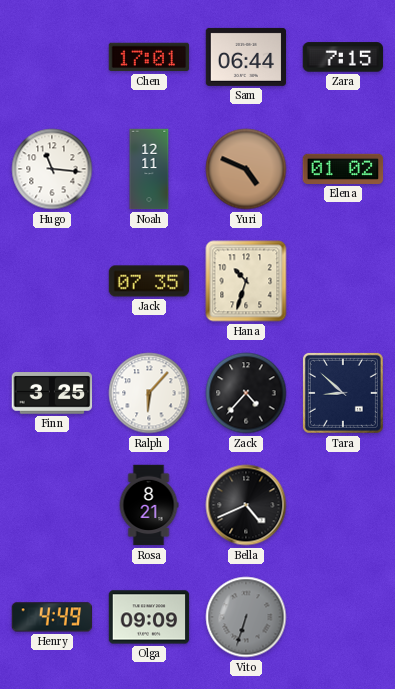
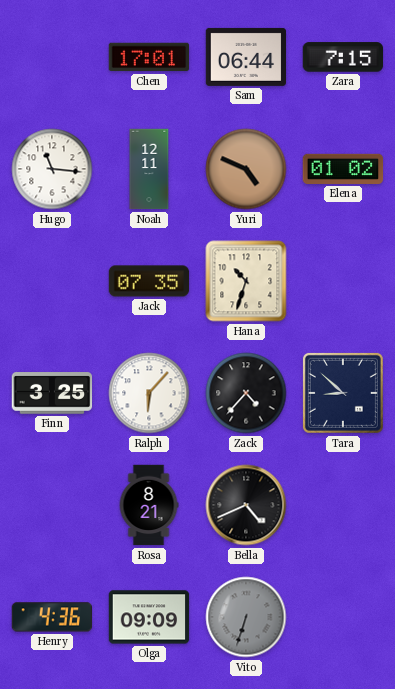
Henry: 4:49 -> 4:36 (52, 617)
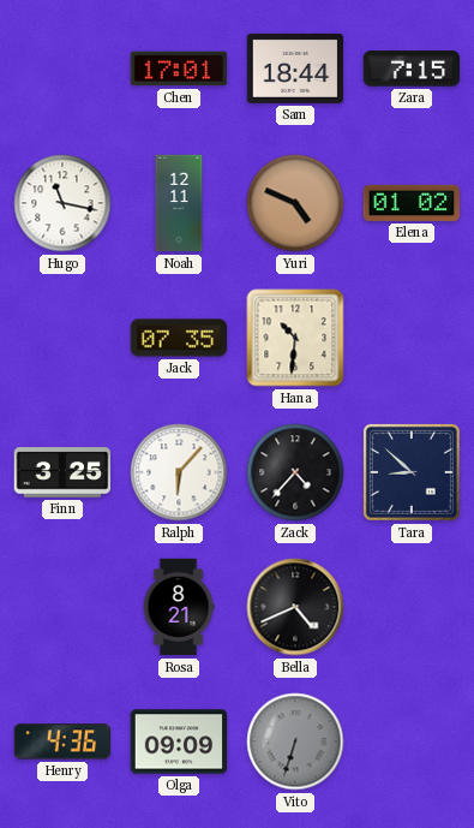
Sam: 06:44 -> 18:44 (295, 68)
Hugo: 11:16 -> 11:17 (62, 203)
Hana: 10:33 -> 10:31 (295, 338)
